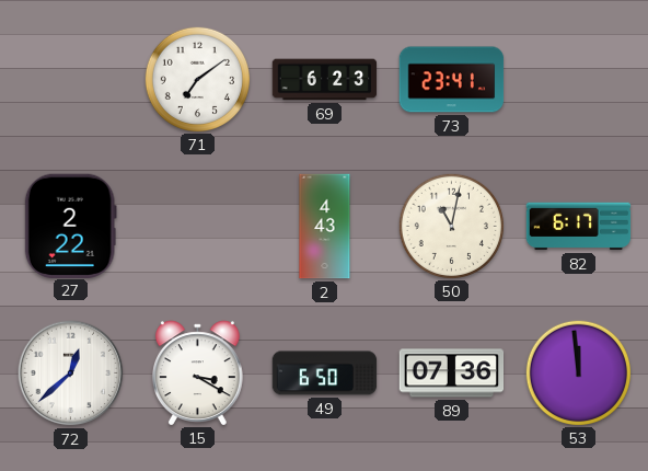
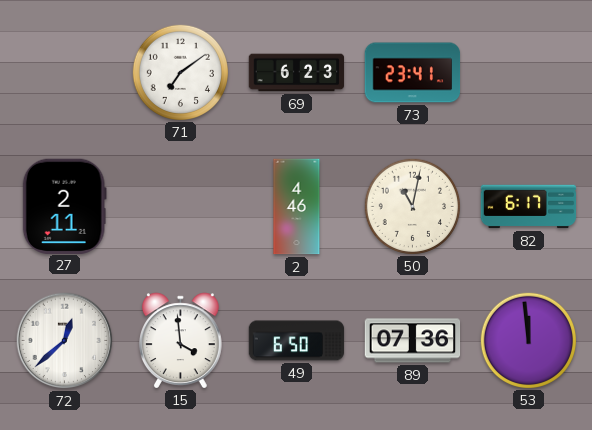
27: 2:22 -> 2:11 (64, 206)
2: 4:43 -> 4:46 (297, 207)
15: 3:20 -> 3:59 (180, 340)
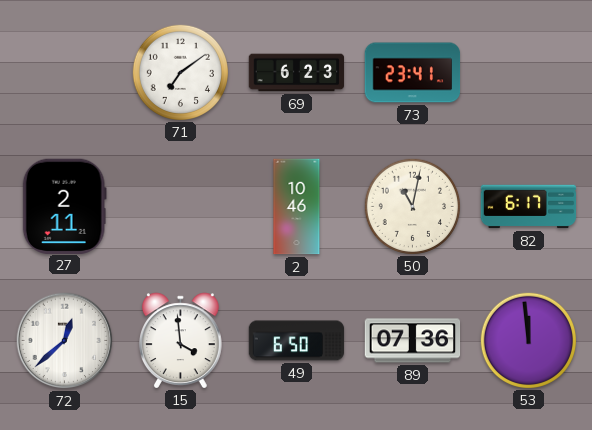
2: 4:46 -> 10:46 (297, 207)
